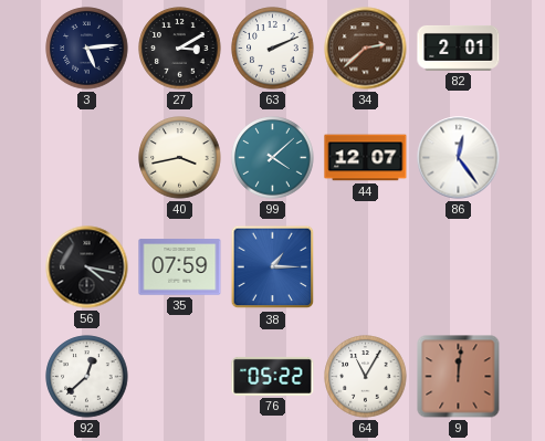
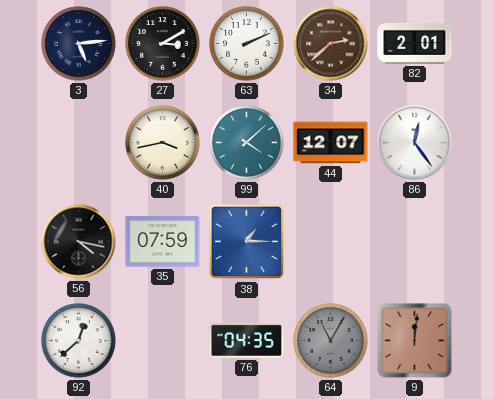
76: 05:22 -> 04:35 (247, 340)
64 dial: white -> grey (331, 341)
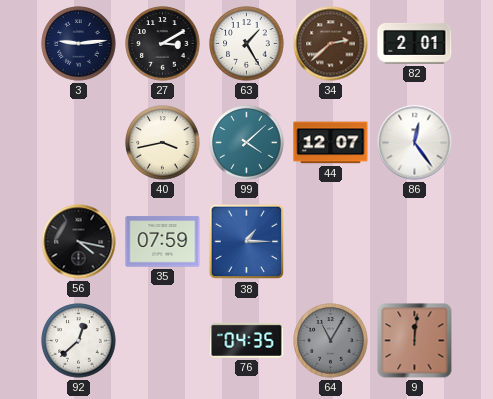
3: 5:14 -> 9:14 (79, 44)
63: 2:11 -> 1:25 (247, 44)
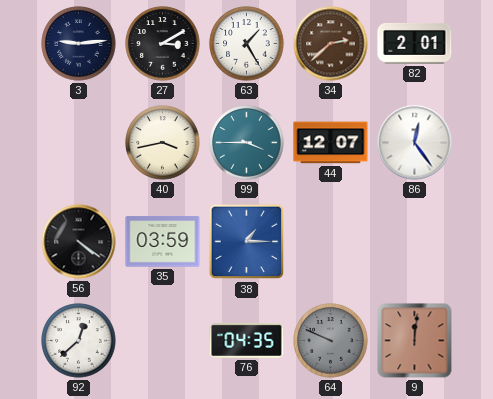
99: 4:08 -> 3:45 (247, 143)
56: 4:17 -> 4:21 (79, 242)
35: 07:59 -> 03:59 (163, 242)
64: 11:05 -> 9:49 (331, 341)
